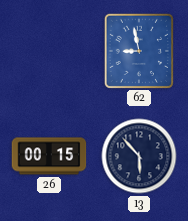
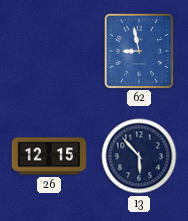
26: 00:15 -> 12:15 (49, 156)
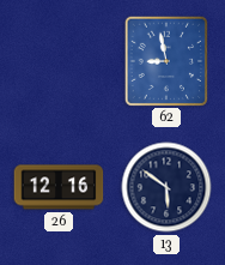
26: 12:15 -> 12:16 (59, 187)
13: 5:53 -> 5:51 (166, 187)
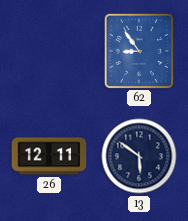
62: 8:58 -> 8:54 (139, 50)
26: 12:16 -> 12:11 (49, 156)
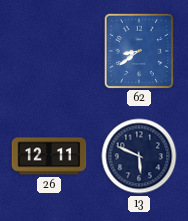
62: 8:54 -> 8:39 (139, 50)
13: 5:51 -> 5:49 (139, 156)
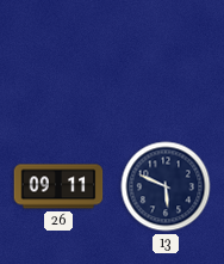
62: 8:39 -> none (139, 50)
26: 12:11 -> 09:11 (58, 186)
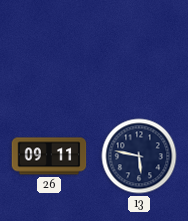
13: 5:49 -> 5:47 (139, 156)
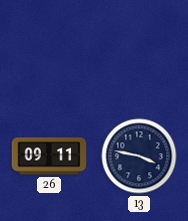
13: 5:47 -> 3:47 (139, 156)
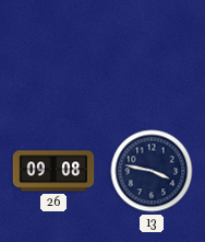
26: 09:11 -> 09:08 (53, 171)
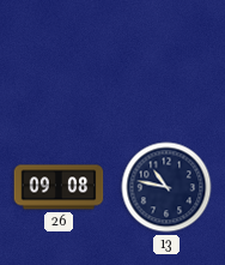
13: 3:47 -> 10:47 (166, 187)
